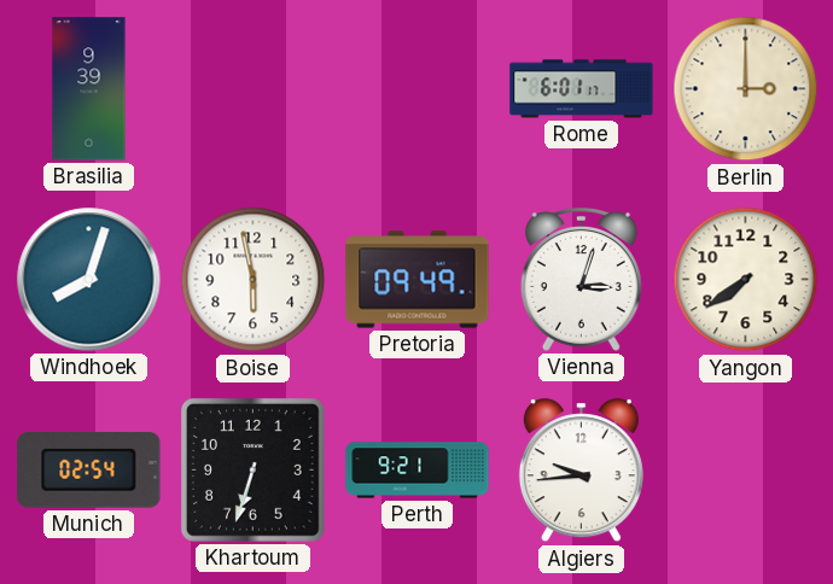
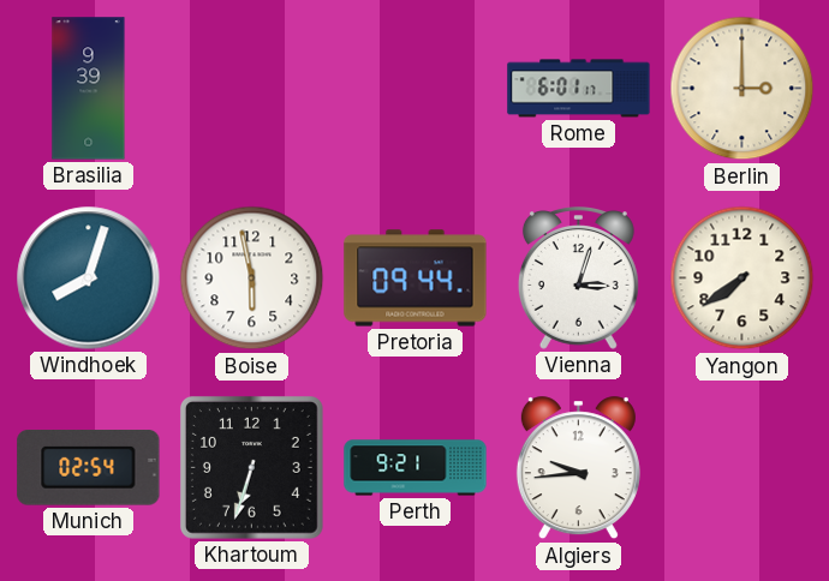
Pretoria: 09:49 -> 09:44 (416, 278)
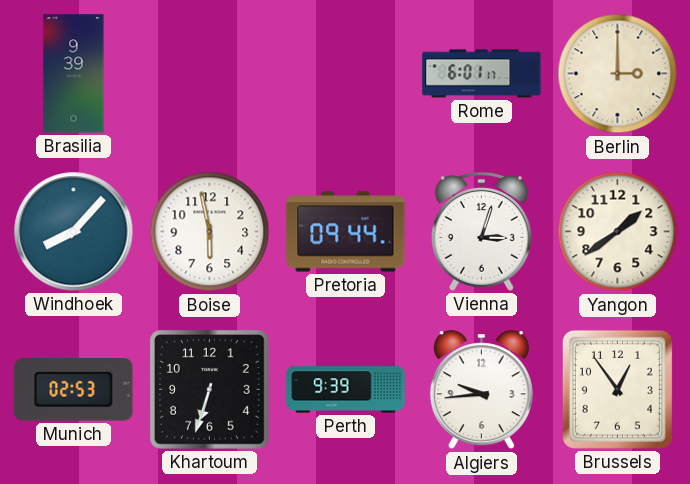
Windhoek: 8:03 -> 8:07 (74, 232)
Yangon: 7:39 -> 1:39 (618, 232)
Munich: 02:54 -> 02:53 (74, 390)
Perth: 9:21 -> 9:39 (346, 390)
Brussels: none -> 12:54 (617, 389)
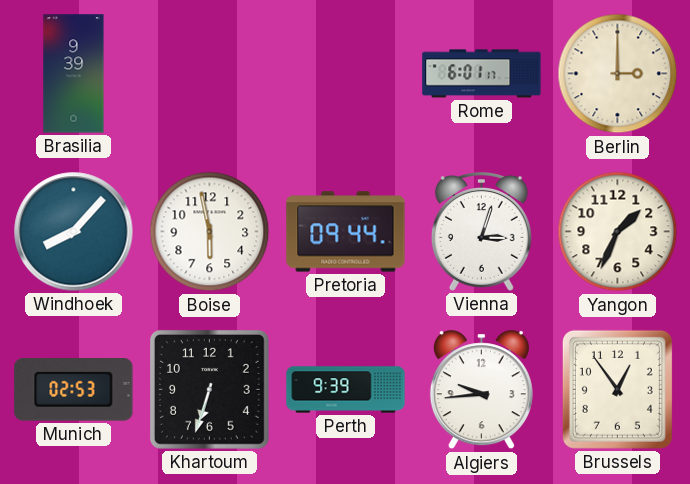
Yangon: 1:39 -> 1:34 (618, 232)
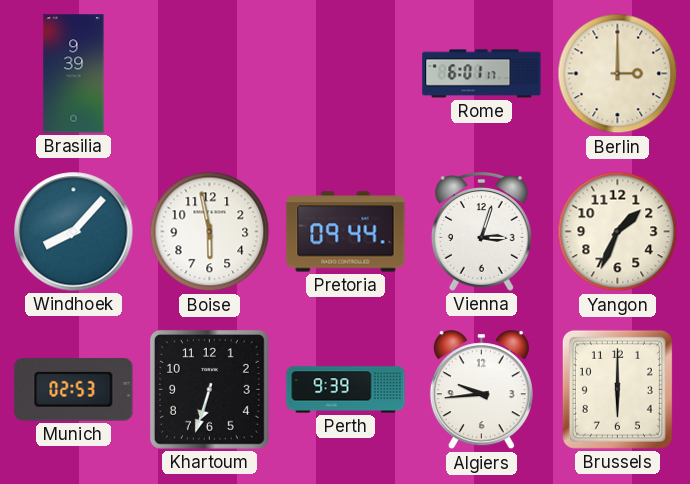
Brussels: 12:54 -> 6:00 (617, 389)
